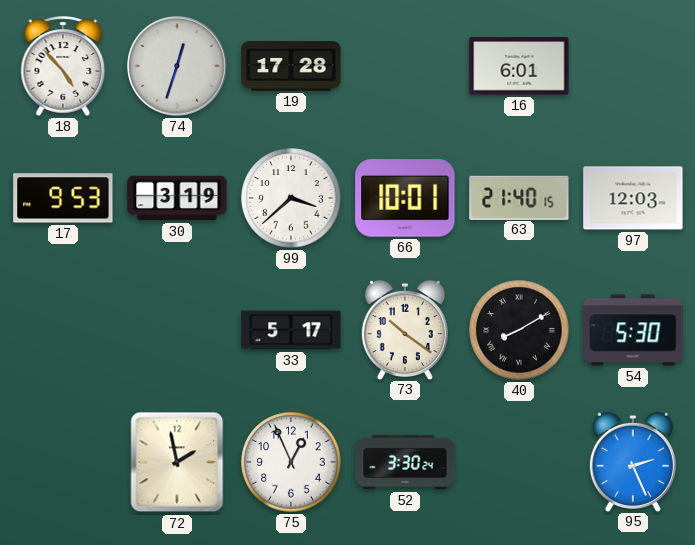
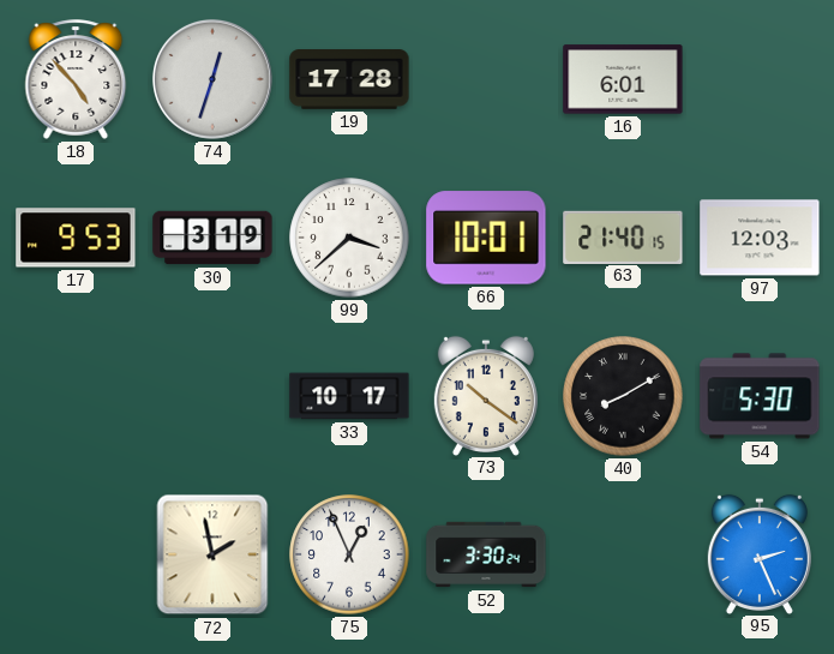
33: 5:17 -> 10:17 (349, 396)
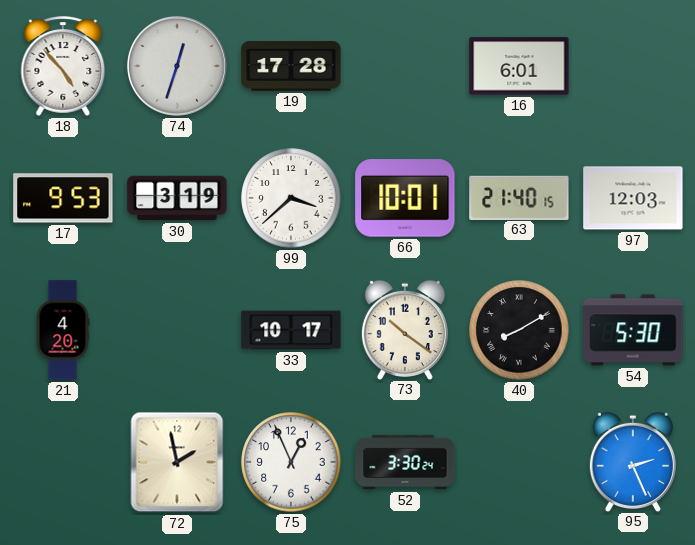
21: none -> 4:20 (63, 330)
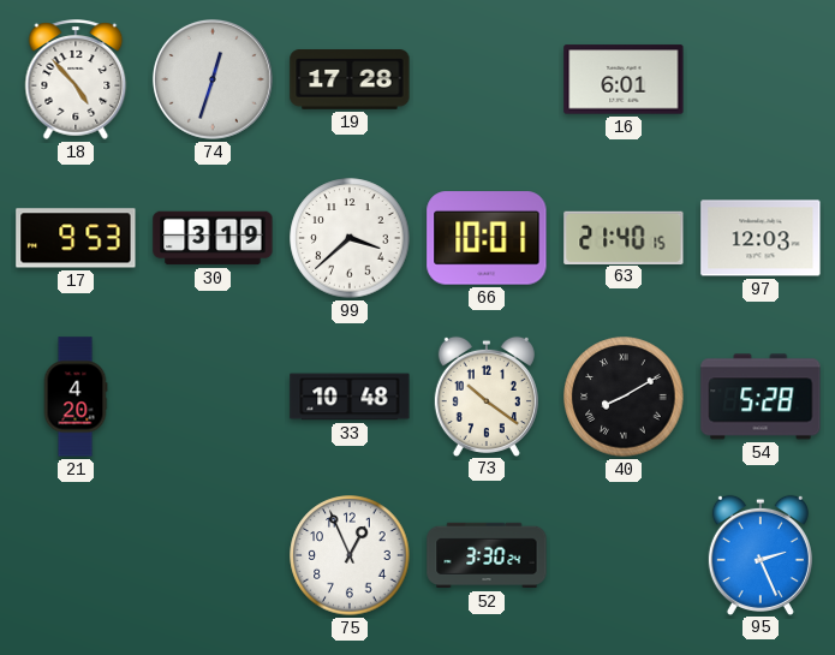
33: 10:17 -> 10:48 (350, 397)
54: 5:30 -> 5:28 (761, 397)
72: 1:58 -> none (177, 462)
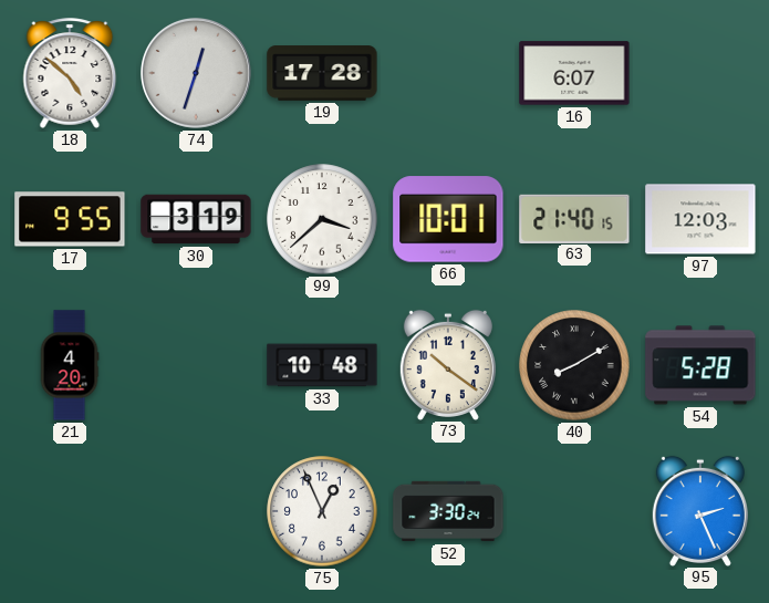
18: 4:53 -> 4:52 (70, 73)
16: 6:01 -> 6:07 (574, 73)
17: 9:53 -> 9:55 (70, 219)
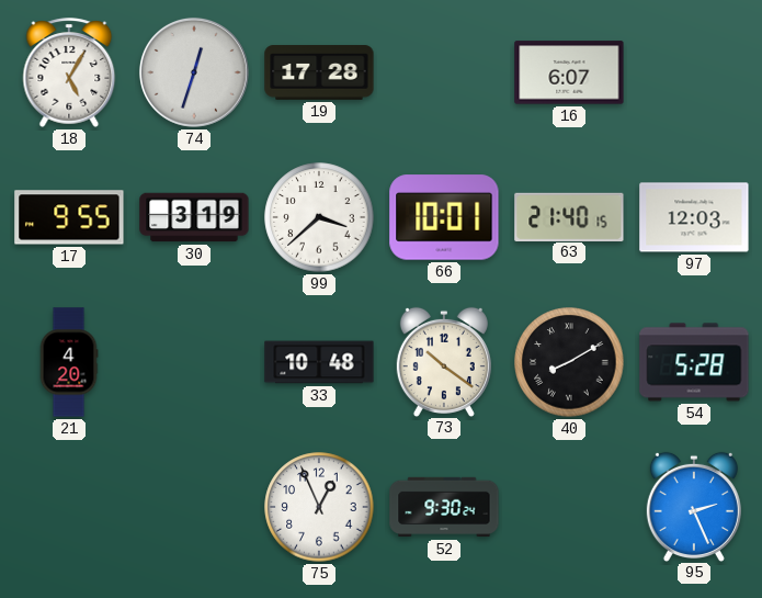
18: 4:52 -> 5:05 (69, 72)
52: 3:30 -> 9:30 (444, 507)
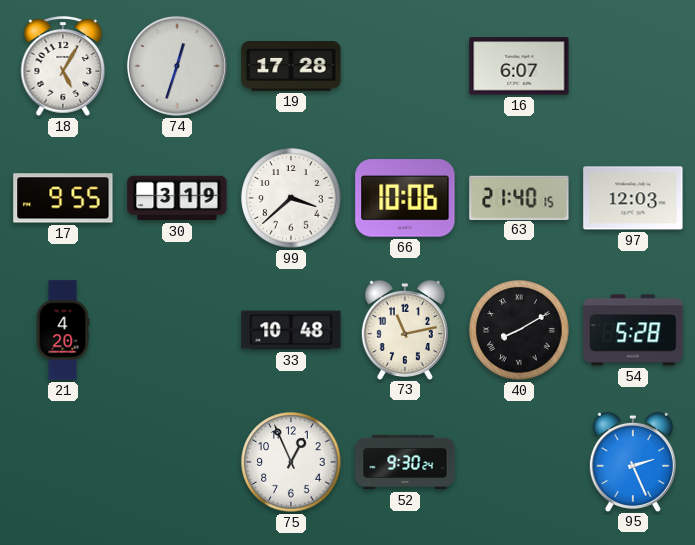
66: 10:01 -> 10:06 (405, 198)
73: 10:21 -> 11:13 (405, 329)
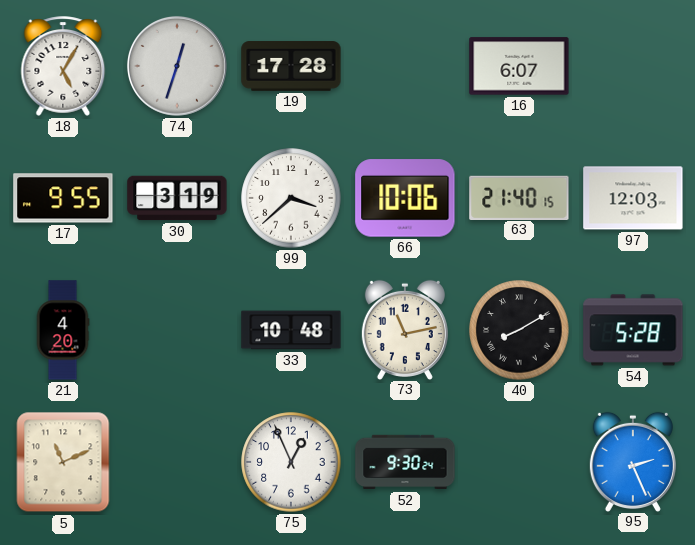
5: none -> 11:11 (63, 462)
